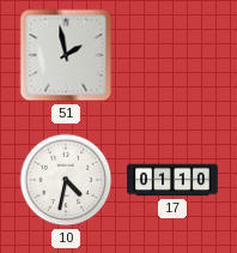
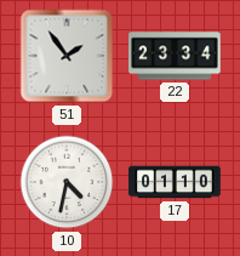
51: 1:58 -> 1:54 (67, 56)
22: none -> 23:34 (175, 56)
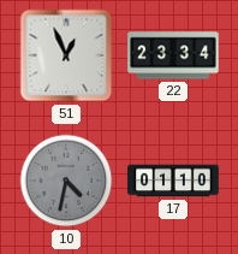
51: 1:54 -> 12:56 (66, 55)
10 dial: white -> grey (66, 181)
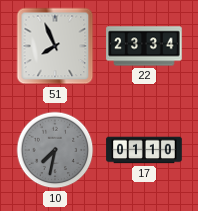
51: 12:56 -> 7:56 (55, 46)
10: 4:32 -> 7:32 (55, 150)
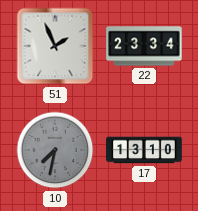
51: 7:56 -> 1:56 (55, 46)
17: 01:10 -> 13:10 (144, 150)
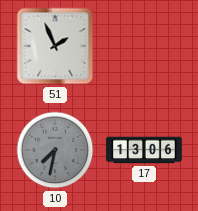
22: 23:34 -> none (144, 46)
17: 13:10 -> 13:06 (144, 150)
